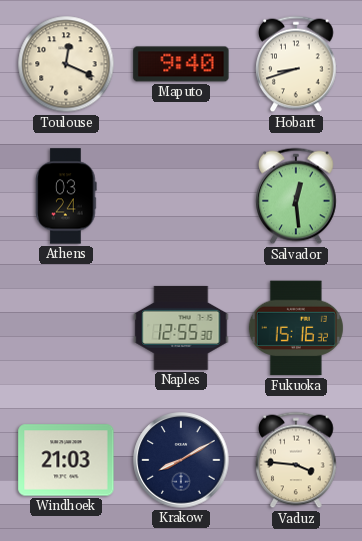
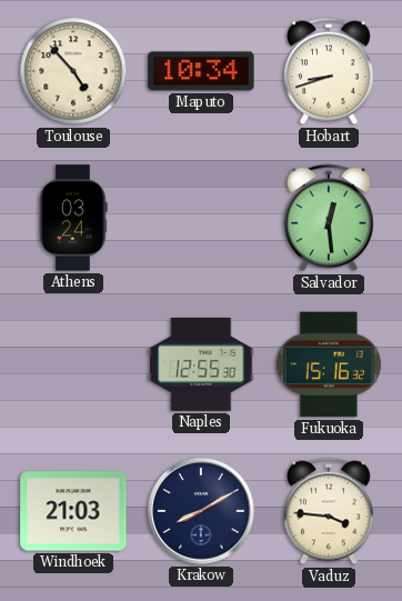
Toulouse: 12:19 -> 4:53 (73, 71)
Maputo: 9:40 -> 10:34 (201, 71)
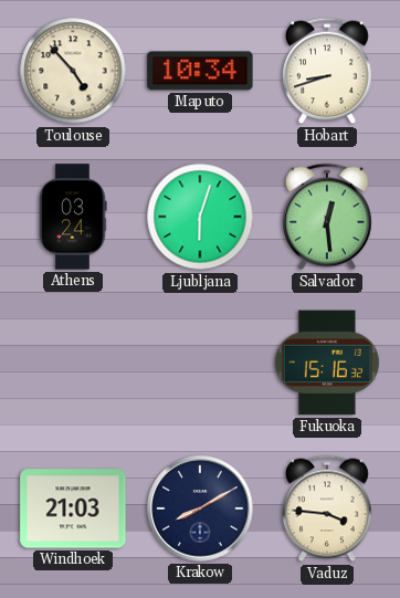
Ljubljana: none -> 6:03 (200, 217)
Naples: 12:55 -> none (201, 364)
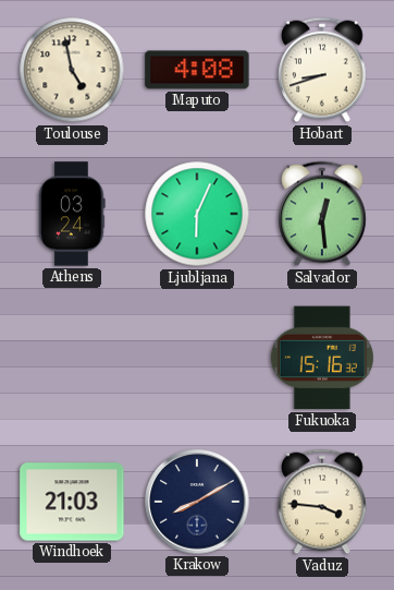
Toulouse: 4:53 -> 4:58 (72, 70)
Maputo: 10:34 -> 4:08 (197, 70)
Ljubljana: 6:03 -> 6:04 (197, 214)
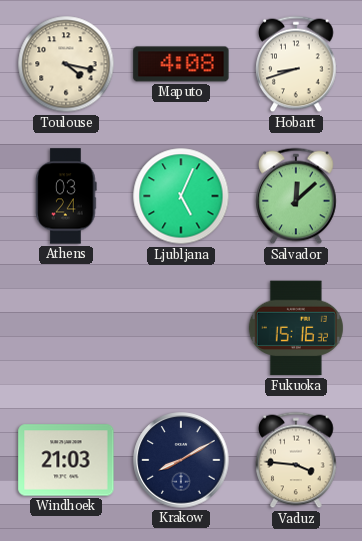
Toulouse: 4:58 -> 4:17 (66, 64)
Ljubljana: 6:04 -> 5:04 (181, 196)
Salvador: 12:29 -> 12:08 (296, 196)
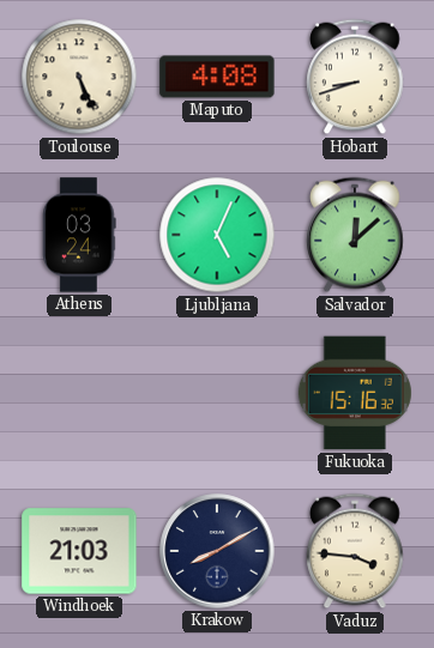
Toulouse: 4:17 -> 5:26 (79, 77)
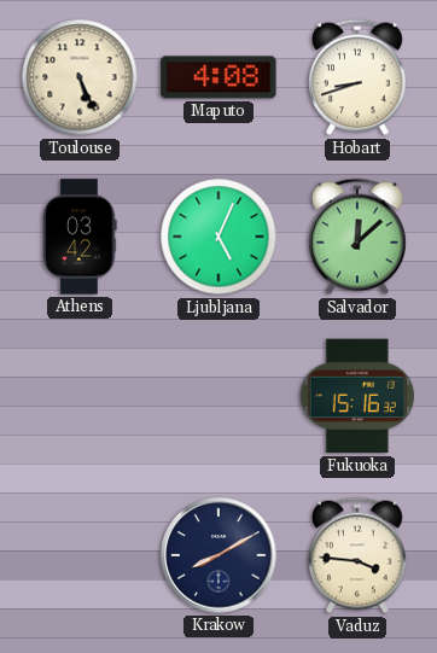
Athens: 03:24 -> 03:42 (80, 237)
Windhoek: 21:03 -> none (79, 551)
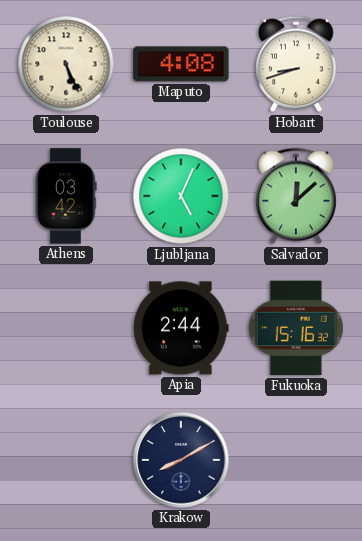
Apia: none -> 2:44 (181, 328)
Vaduz: 3:46 -> none (357, 555)
